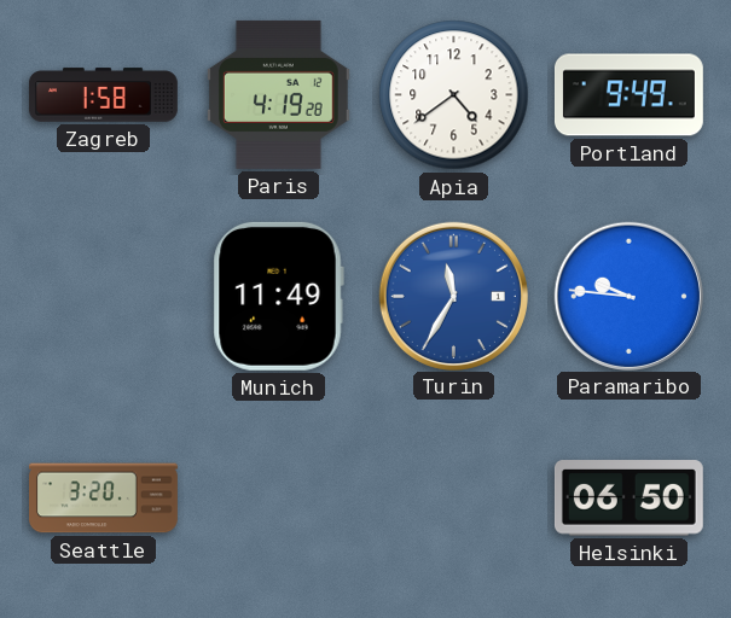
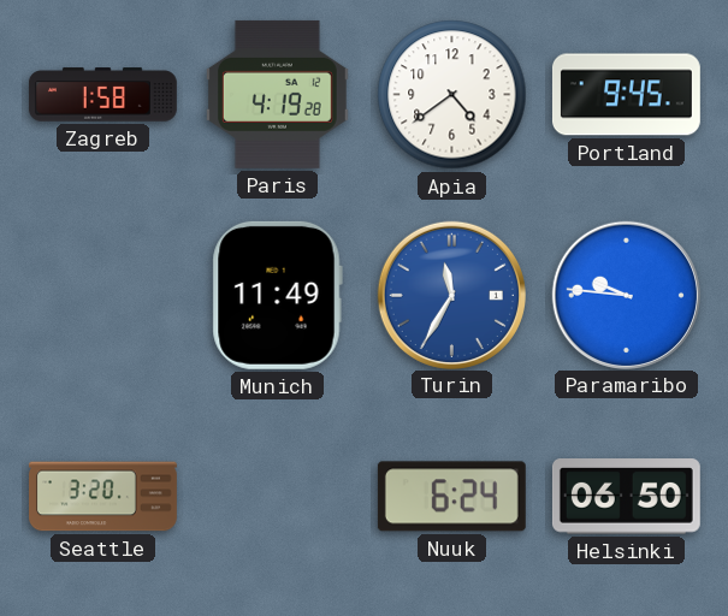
Portland: 9:49 -> 9:45 (626, 95)
Nuuk: none -> 6:24 (451, 497)
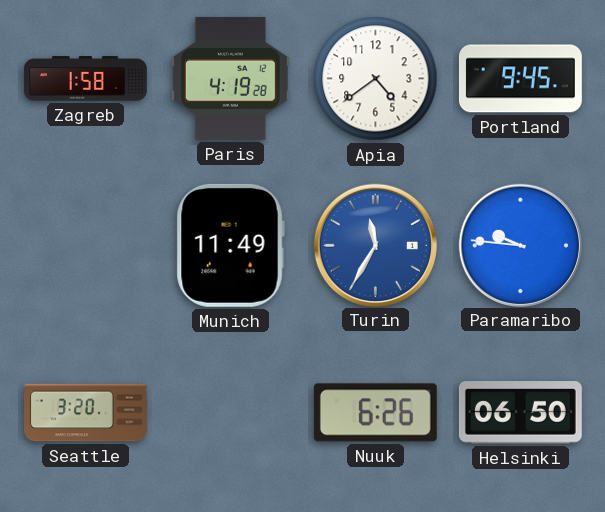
Nuuk: 6:24 -> 6:26 (375, 413)
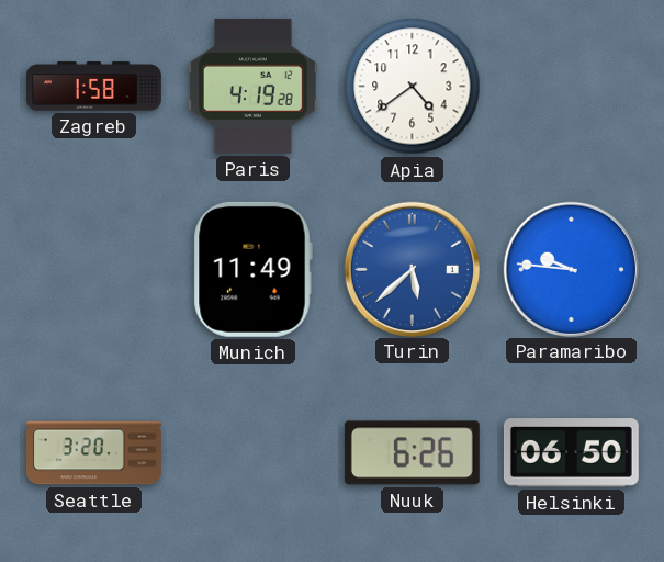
Portland: 9:45 -> none (520, 79)
Turin: 11:35 -> 5:38 (412, 269)
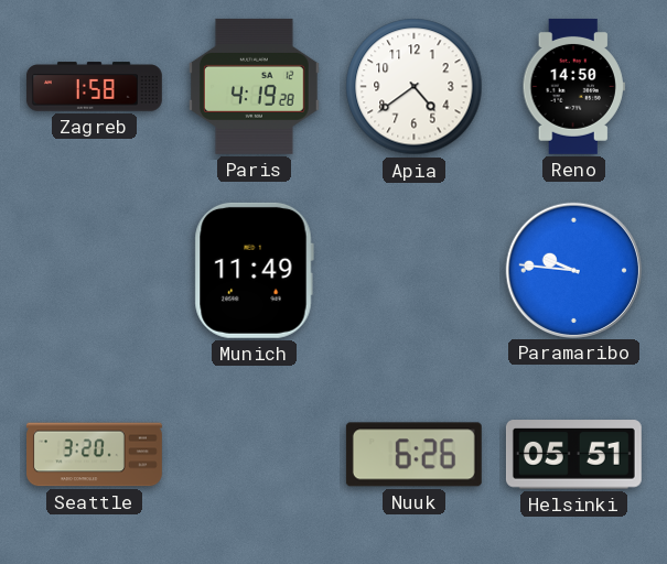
Reno: none -> 14:50 (573, 86)
Turin: 5:38 -> none (412, 269)
Helsinki: 06:50 -> 05:51 (573, 455)
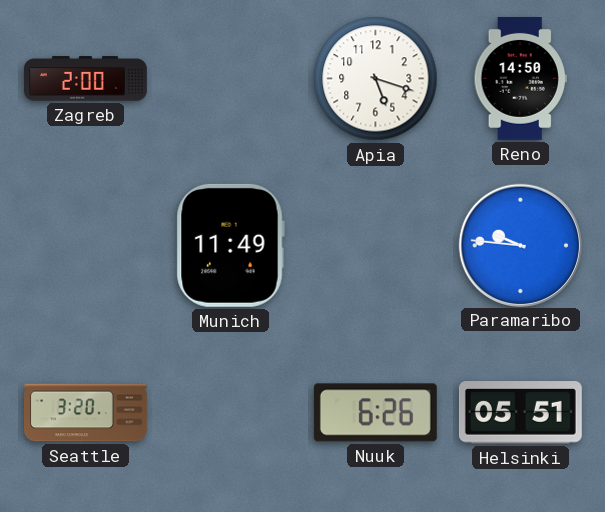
Zagreb: 1:58 -> 2:00 (85, 79)
Paris: 4:19 -> none (254, 86)
Apia: 4:39 -> 5:18 (376, 79)
